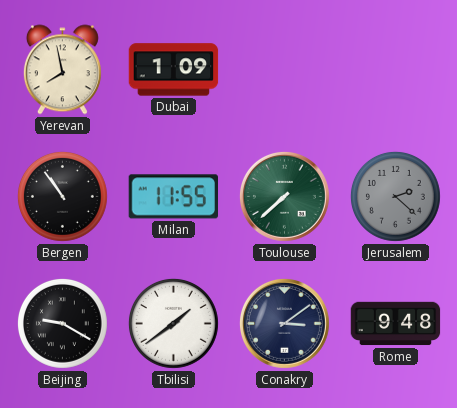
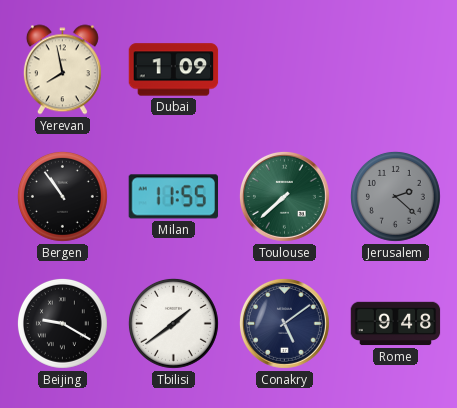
Conakry: 3:09 -> 5:09 (284, 323)
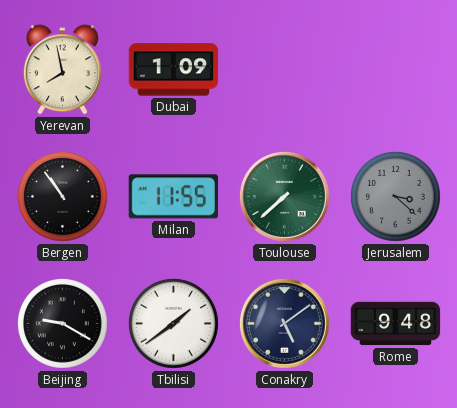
Jerusalem: 2:22 -> 3:22 (395, 196)
